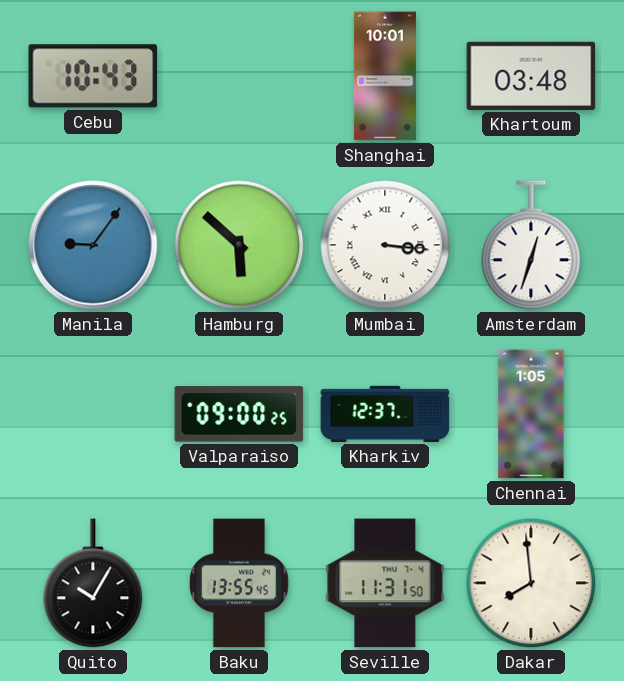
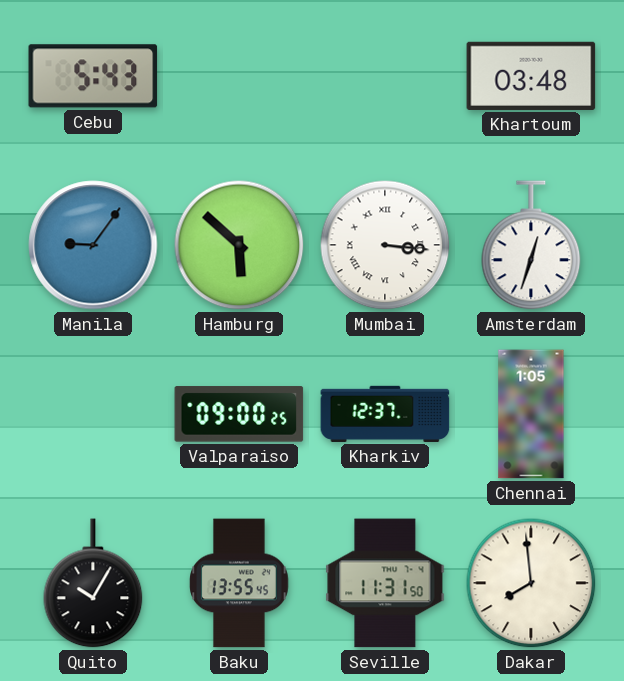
Cebu: 10:43 -> 5:43 (93, 76)
Shanghai: 10:01 -> none (385, 76)
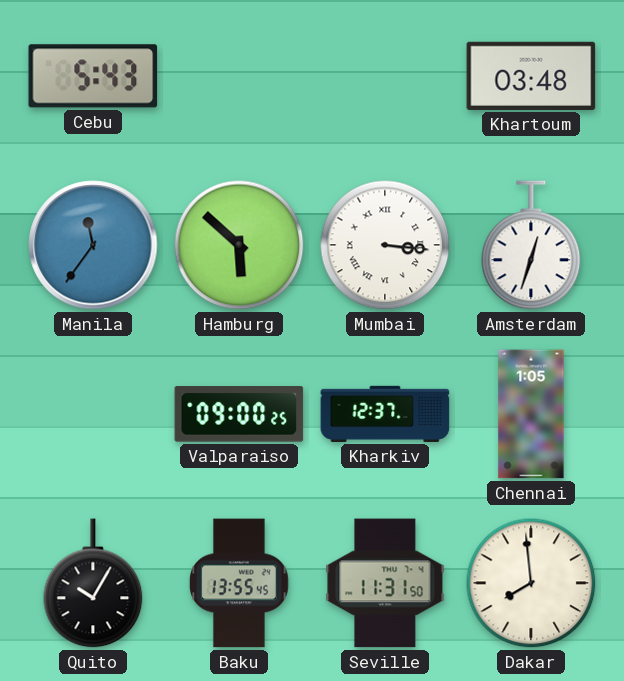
Manila: 9:06 -> 11:36 (93, 245)
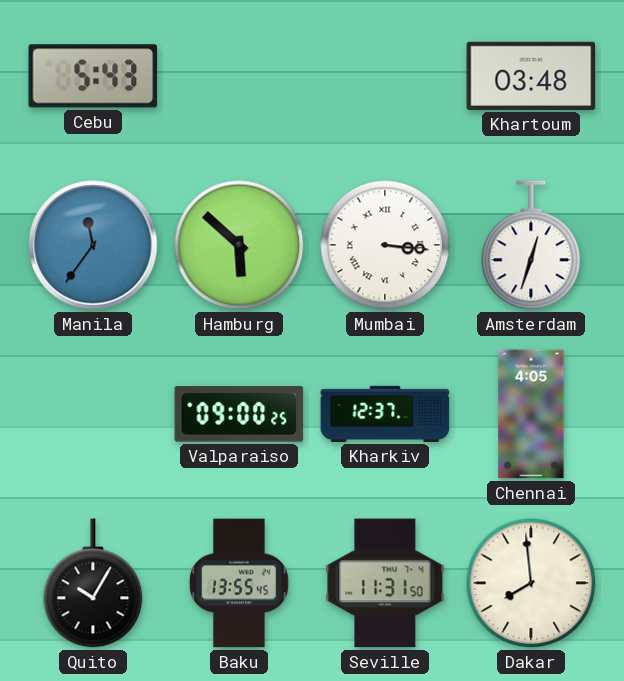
Chennai: 1:05 -> 4:05 (531, 414)
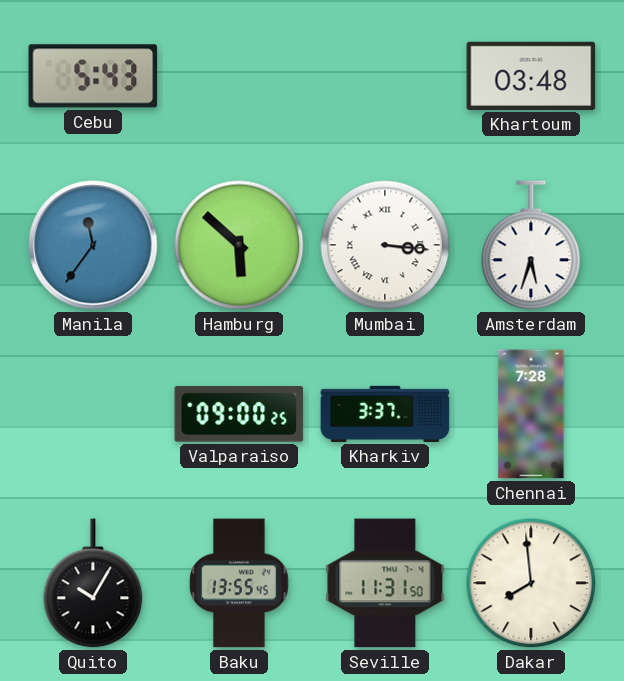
Amsterdam: 12:33 -> 5:33 (531, 245)
Kharkiv: 12:37 -> 3:37 (385, 414)
Chennai: 4:05 -> 7:28 (531, 414)
